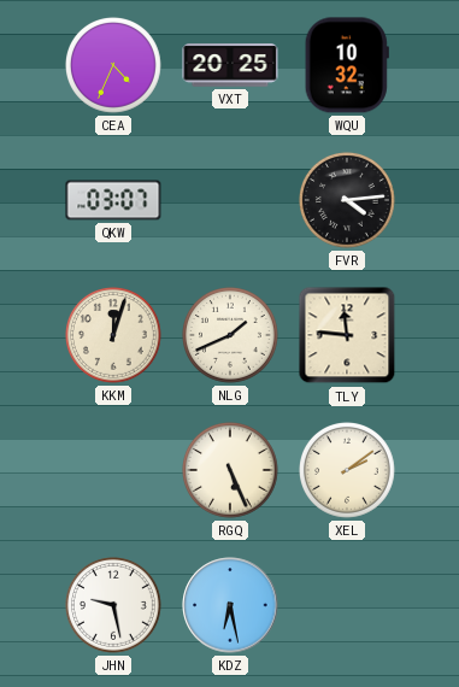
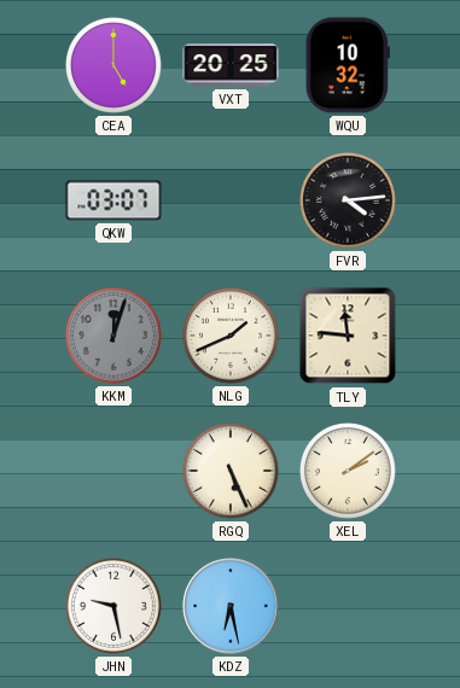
CEA: 4:34 -> 5:00 (115, 66)
KKM dial: cream -> grey (115, 337)
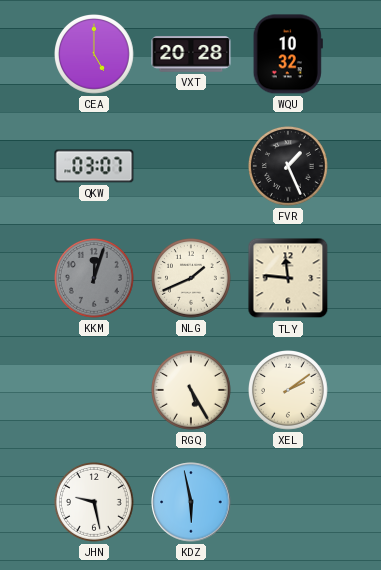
VXT: 20:25 -> 20:28 (191, 54)
FVR: 4:14 -> 1:26 (289, 167)
RGQ: 5:26 -> 5:25 (192, 391)
KDZ: 6:28 -> 5:58 (191, 502)
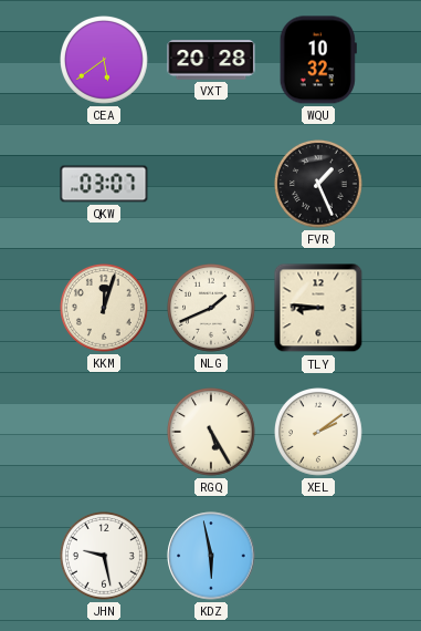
CEA: 5:00 -> 5:39 (105, 61)
KKM dial: grey -> cream (105, 309)
TLY: 11:46 -> 8:46 (318, 308)
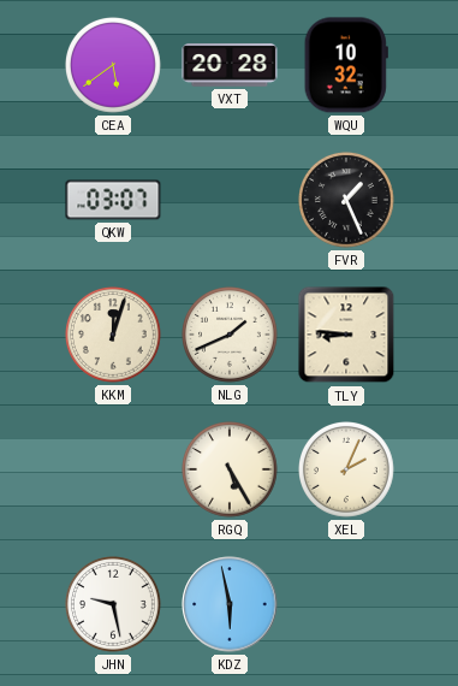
XEL: 2:09 -> 2:04 (347, 471)
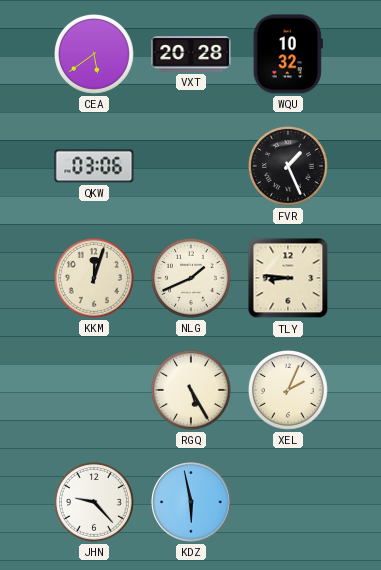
QKW: 03:07 -> 03:06 (94, 166)
JHN: 9:28 -> 9:23 (95, 503)
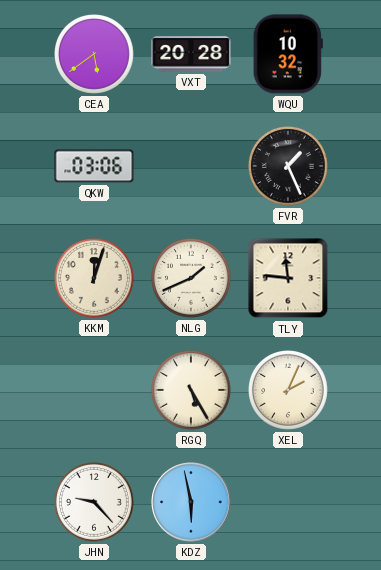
TLY: 8:46 -> 11:46 (288, 278)
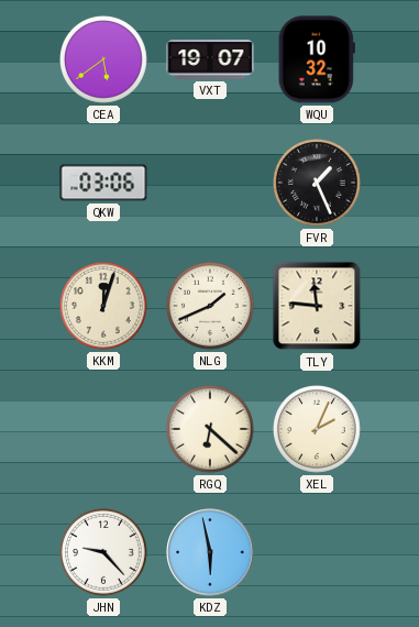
VXT: 20:28 -> 19:07 (210, 59)
RGQ: 5:25 -> 6:22 (211, 430)
